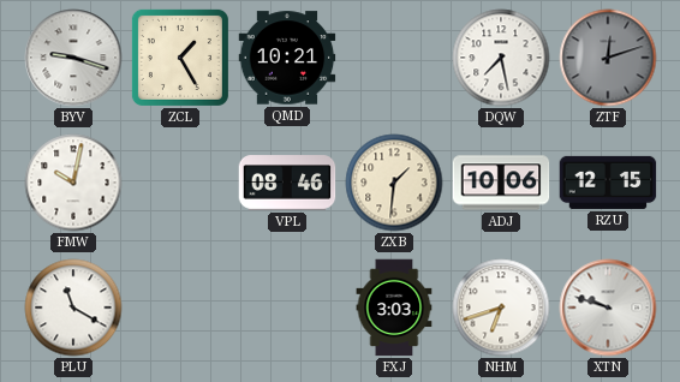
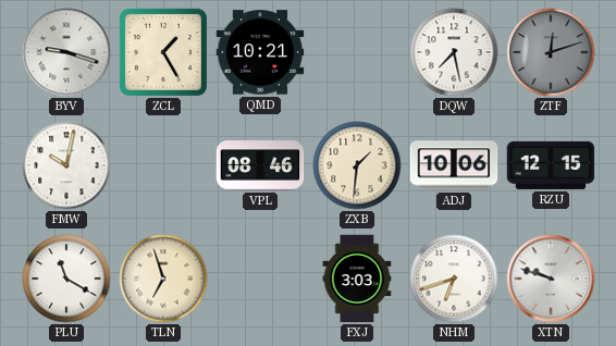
TLN: none -> 6:57 (163, 279)
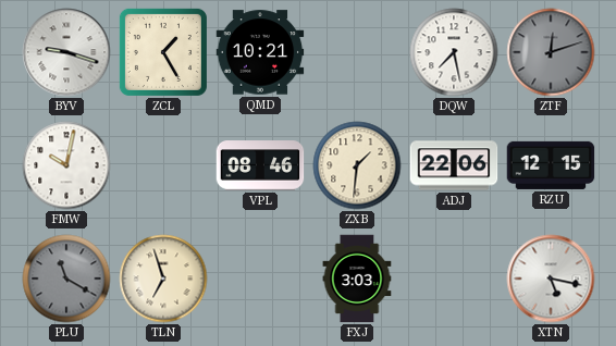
ADJ: 10:06 -> 22:06 (454, 165)
PLU dial: white -> grey (66, 279)
NHM: 6:42 -> none (454, 279)
XTN: 9:48 -> 5:17 (551, 279)
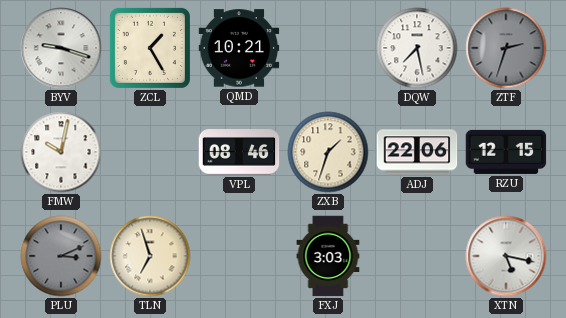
ZTF: 12:12 -> 2:33 (506, 48)
ZXB: 1:31 -> 1:33 (328, 152)
PLU: 11:20 -> 3:11 (61, 256)
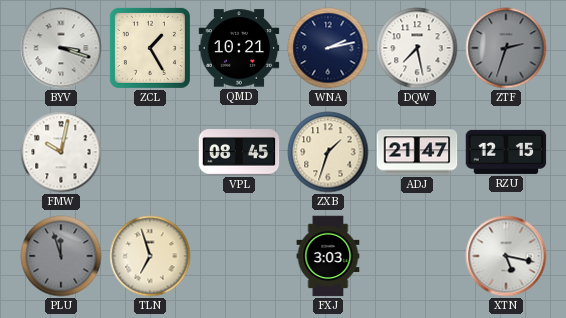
BYV: 9:18 -> 3:18 (61, 48)
WNA: none -> 2:13 (328, 48)
VPL: 08:46 -> 08:45 (239, 152)
ADJ: 22:06 -> 21:47 (417, 152)
PLU: 3:11 -> 11:57 (61, 256)
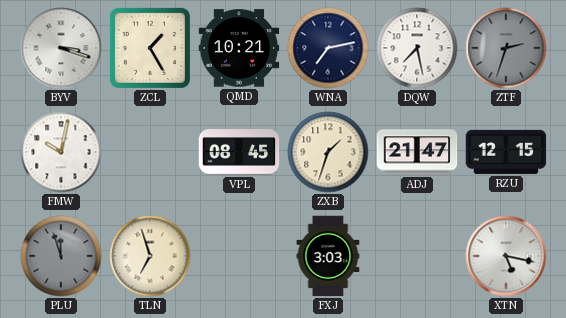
WNA: 2:13 -> 7:13 (328, 48)
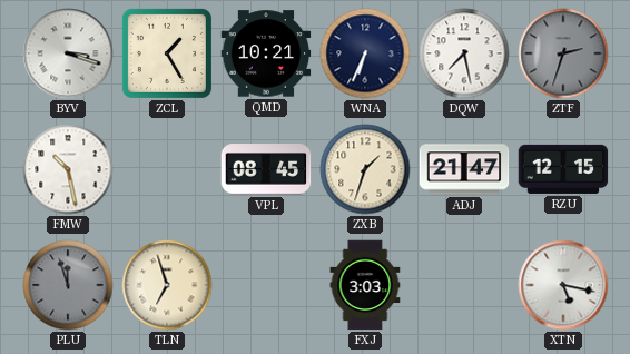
WNA: 7:13 -> 6:34 (365, 53)
FMW: 10:02 -> 10:28 (68, 169)
